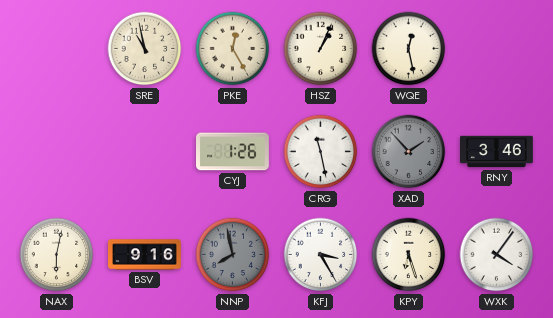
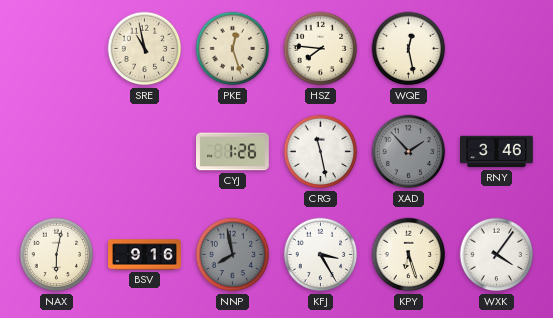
PKE: 12:25 -> 12:27 (233, 49)
HSZ: 1:04 -> 7:46 (321, 49)
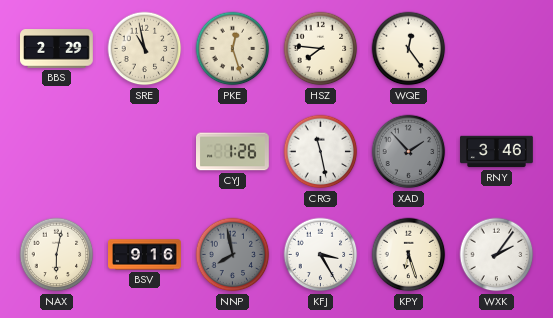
BBS: none -> 2:29 (57, 49)
WQE: 12:28 -> 12:24 (409, 49)
WXK: 4:06 -> 2:06 (497, 255)
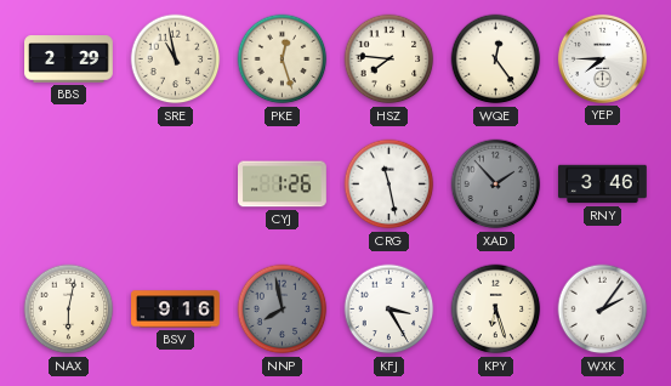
YEP: none -> 7:45 (602, 58)
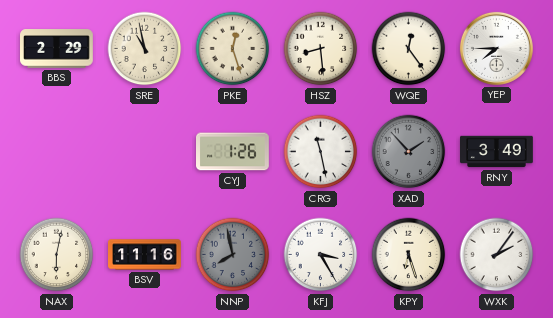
HSZ: 7:46 -> 8:29 (321, 49)
RNY: 3:46 -> 3:49 (497, 152)
BSV: 9:16 -> 11:16 (145, 255)
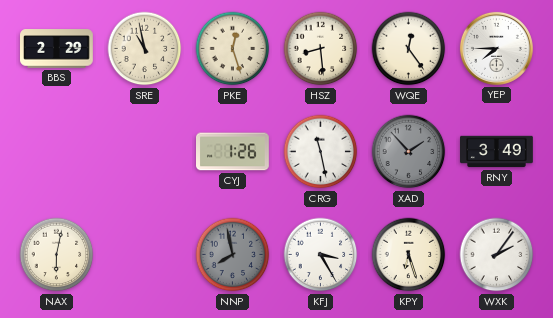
BSV: 11:16 -> none (145, 255)
